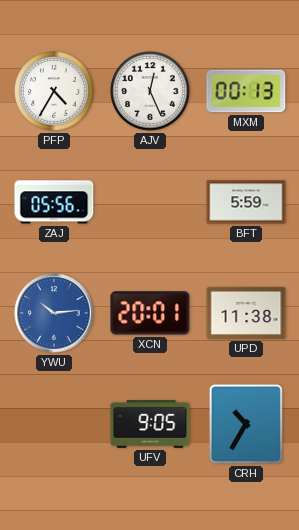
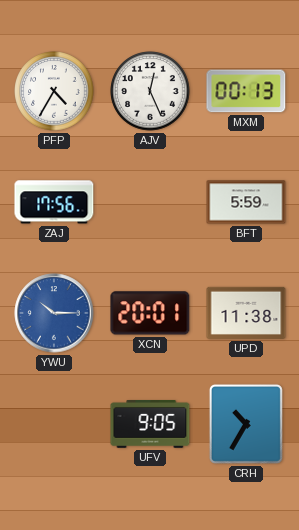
ZAJ: 05:56 -> 17:56 (54, 202)
YWU: 10:14 -> 10:15 (54, 313)
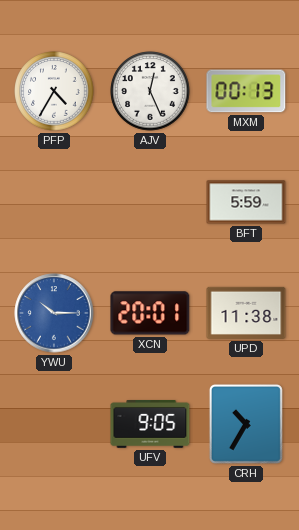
ZAJ: 17:56 -> none (54, 202)
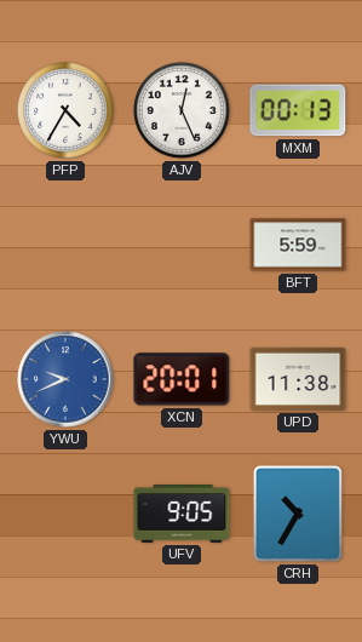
YWU: 10:15 -> 9:41 (65, 379)
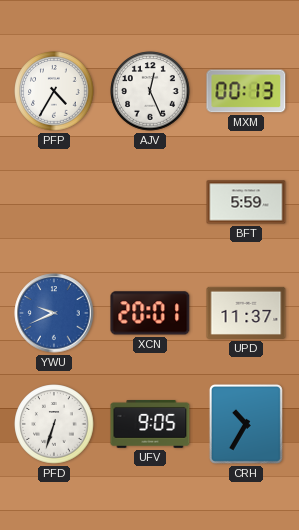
UPD: 11:38 -> 11:37 (246, 313)
PFD: none -> 6:33 (54, 424)
